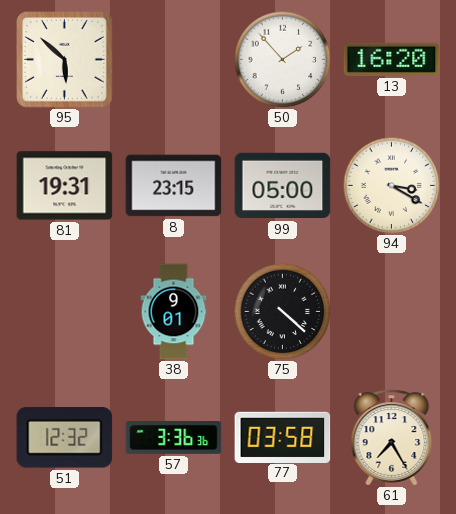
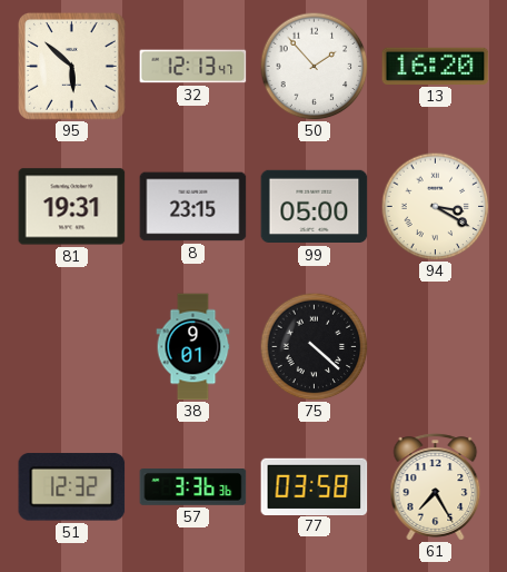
32: none -> 12:13 (193, 67)
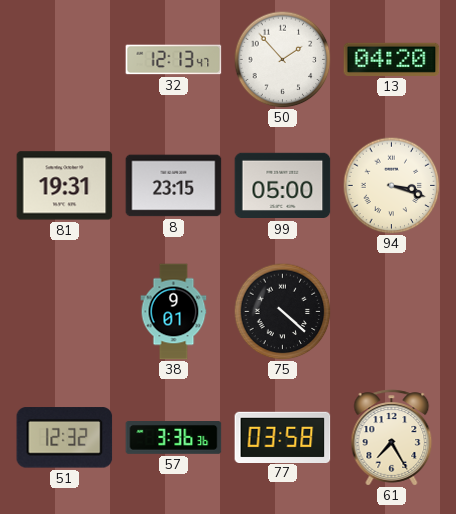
95: 5:52 -> none (72, 67)
13: 16:20 -> 04:20 (392, 59)
94: 3:20 -> 3:18 (391, 185)
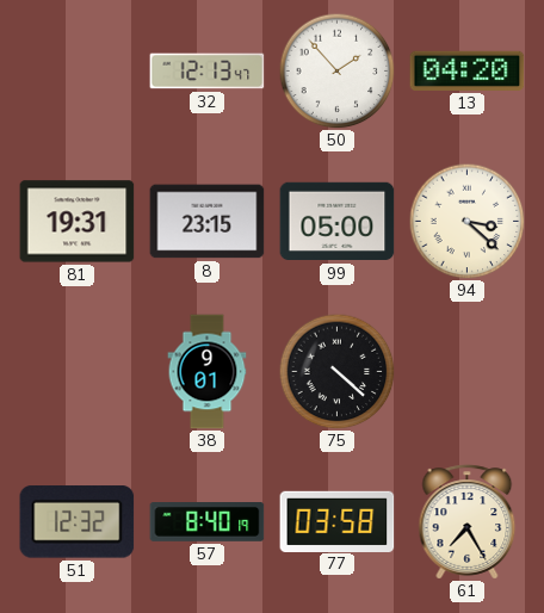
94: 3:18 -> 3:22 (466, 221)
57: 3:36 -> 8:40 (208, 522)
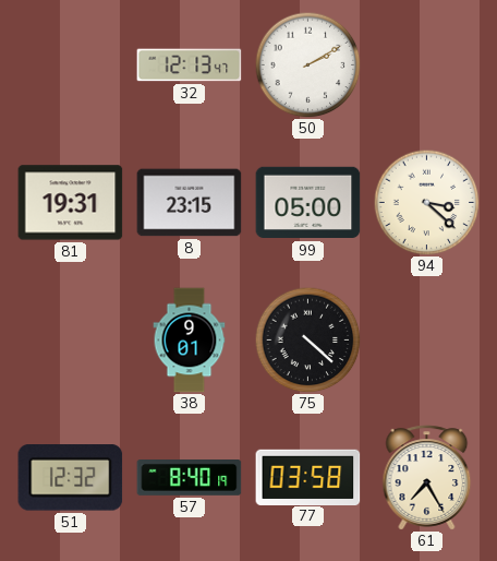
50: 1:53 -> 2:10 (307, 64)
13: 04:20 -> none (468, 70)
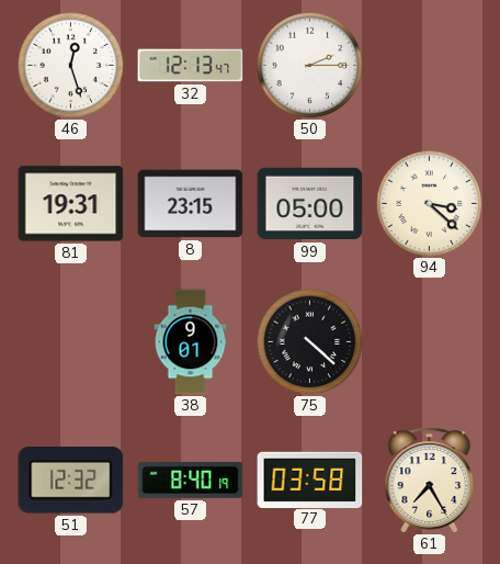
46: none -> 12:27 (70, 65)
50: 2:10 -> 2:15 (309, 65)
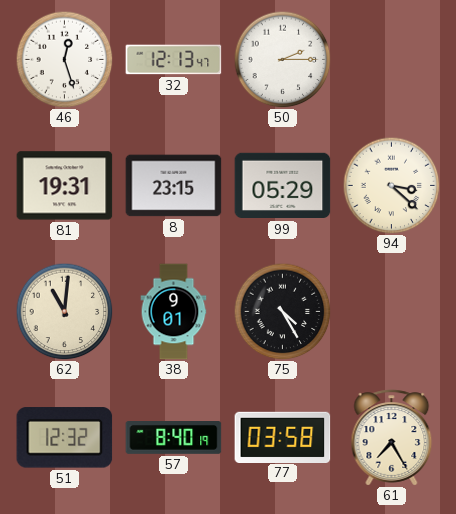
99: 05:00 -> 05:29 (283, 186)
62: none -> 11:01 (64, 311)
75: 4:22 -> 4:25 (282, 311)
